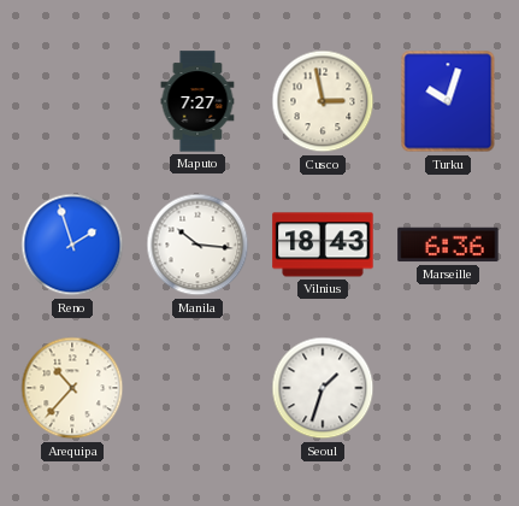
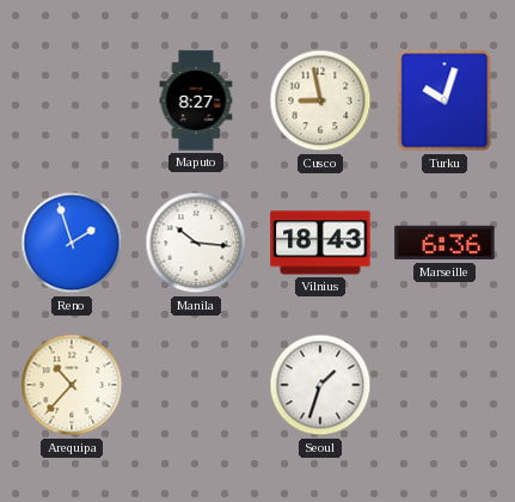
Maputo: 7:27 -> 8:27 (196, 100)
Cusco: 2:58 -> 8:58 (320, 100)
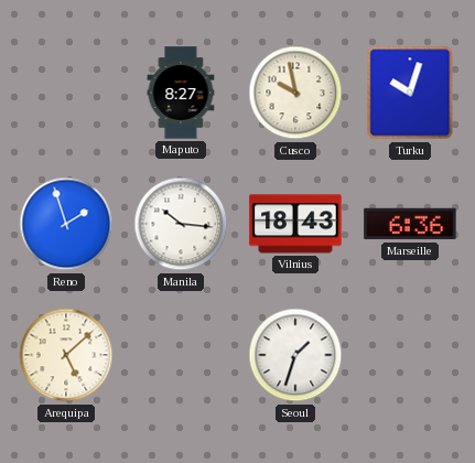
Cusco: 8:58 -> 9:58 (295, 93)
Arequipa: 10:37 -> 5:08 (66, 355)
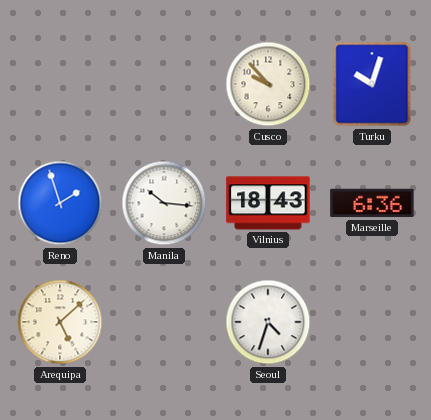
Maputo: 8:27 -> none (181, 93)
Cusco: 9:58 -> 9:53 (268, 84)
Seoul: 1:33 -> 4:33 (268, 322)
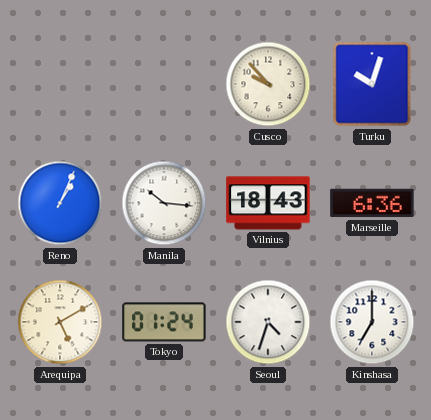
Reno: 1:57 -> 1:04 (60, 203)
Arequipa: 5:08 -> 5:10 (60, 322)
Tokyo: none -> 01:24 (164, 322)
Kinshasa: none -> 7:00 (372, 322)
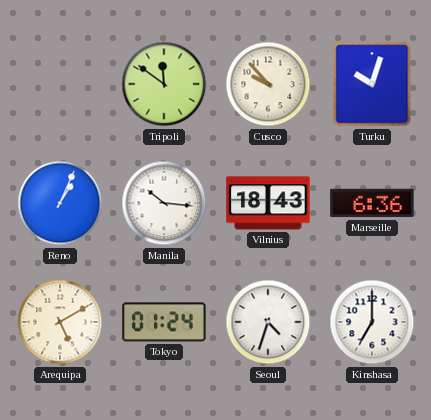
Tripoli: none -> 11:51 (164, 84)
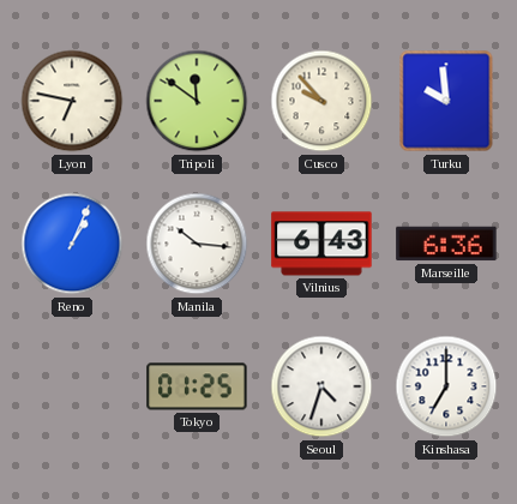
Lyon: none -> 6:47 (72, 101)
Turku: 10:03 -> 9:59 (446, 101)
Vilnius: 18:43 -> 6:43 (321, 244)
Arequipa: 5:10 -> none (60, 322)
Tokyo: 01:24 -> 01:25 (197, 386)
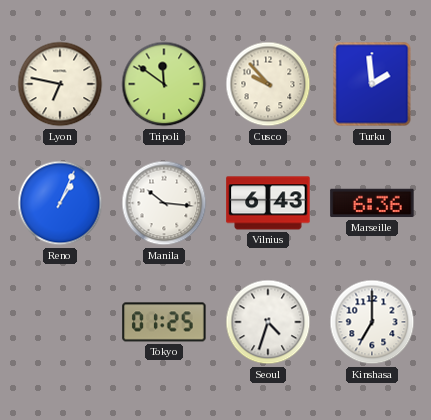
Turku: 9:59 -> 1:59 (372, 84)
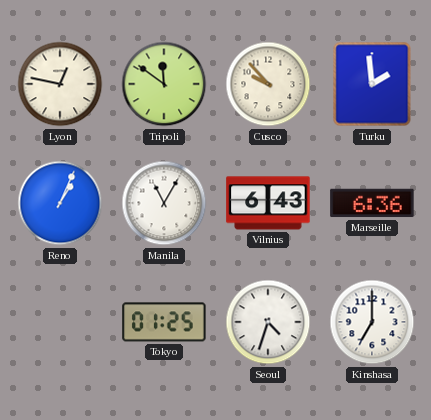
Lyon: 6:47 -> 12:47 (60, 84)
Manila: 10:16 -> 11:05 (164, 203)
